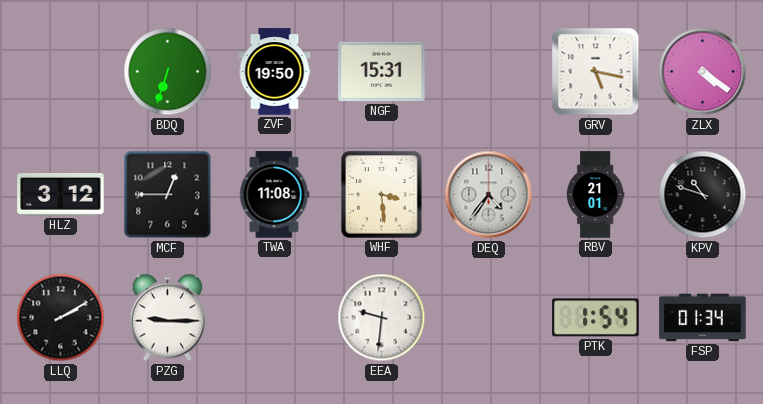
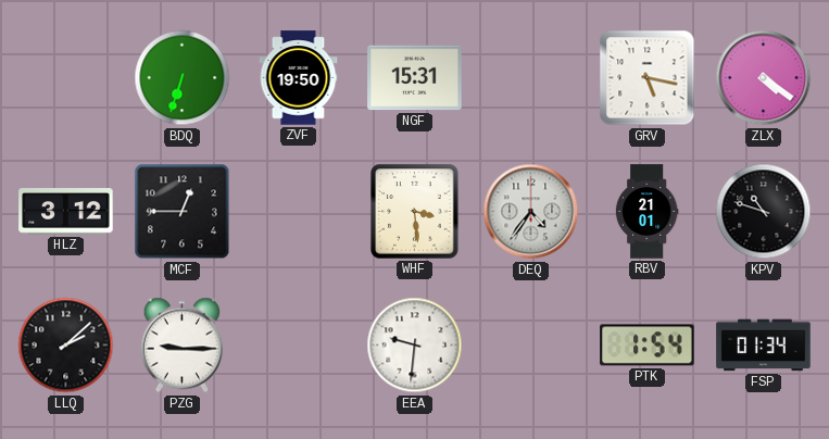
TWA: 11:08 -> none (274, 195)
LLQ: 2:10 -> 2:08 (66, 346)
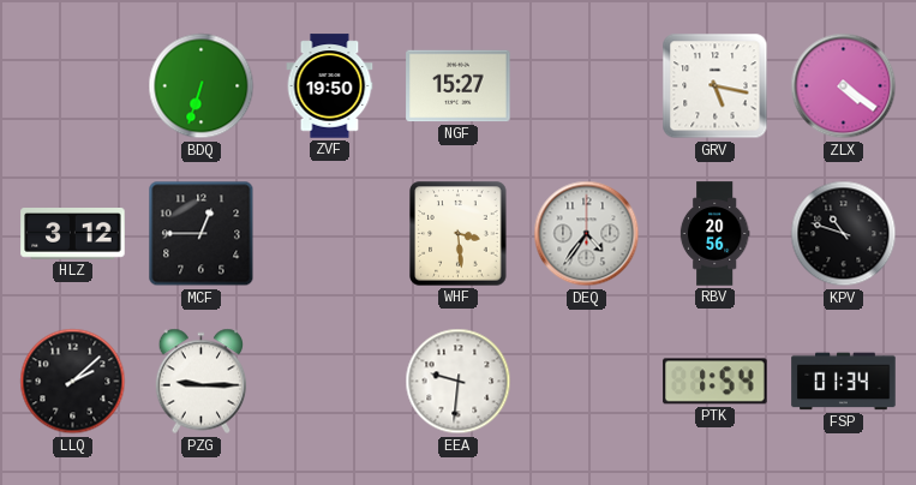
NGF: 15:31 -> 15:27 (459, 86)
RBV: 21:01 -> 20:56 (714, 234)
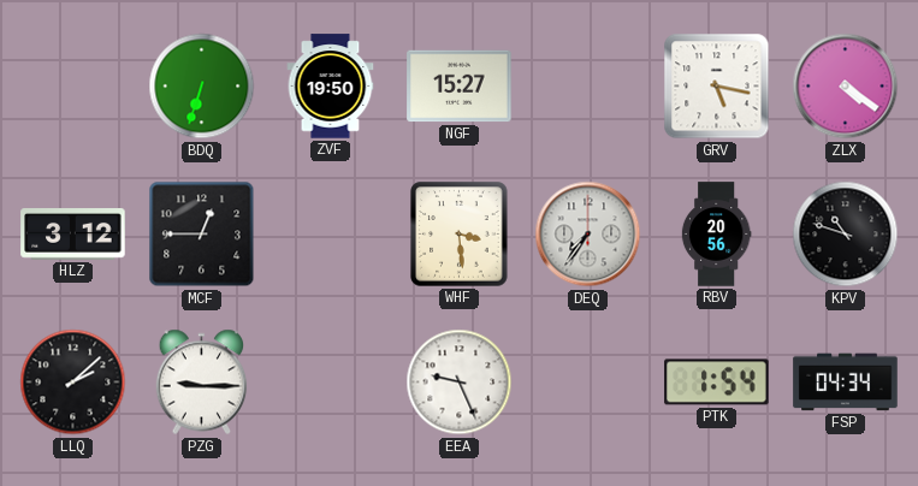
DEQ: 4:36 -> 7:36 (588, 235)
EEA: 9:31 -> 9:26 (460, 383)
FSP: 01:34 -> 04:34 (846, 383)
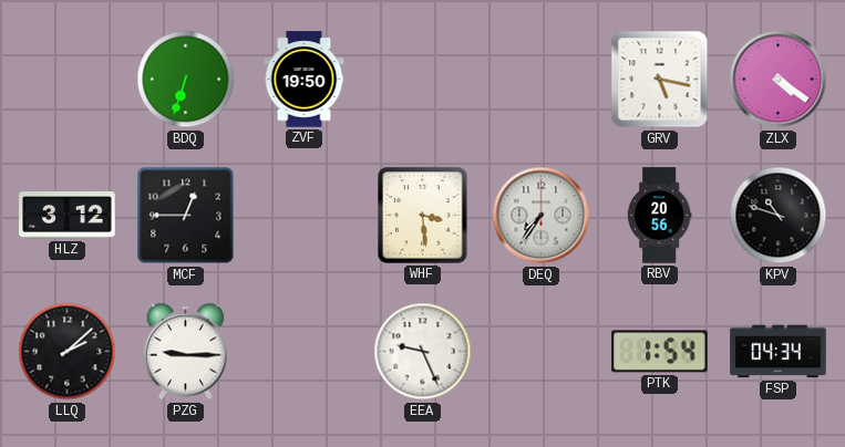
NGF: 15:27 -> none (460, 87)
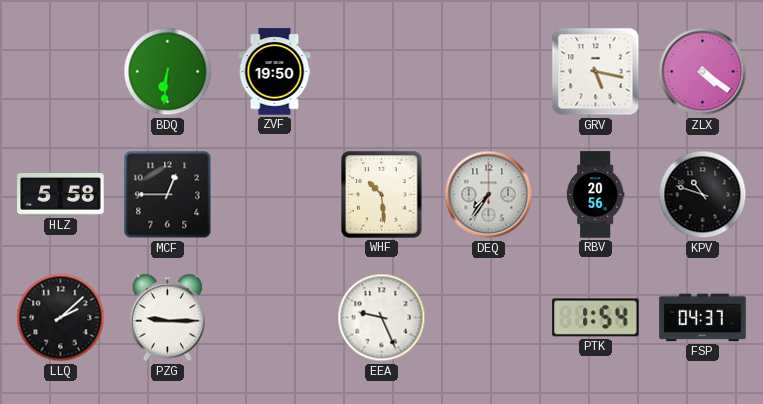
BDQ: 6:33 -> 6:31 (168, 72)
HLZ: 3:12 -> 5:58 (61, 195)
WHF: 3:29 -> 10:29 (382, 195)
FSP: 04:34 -> 04:37 (703, 318)
